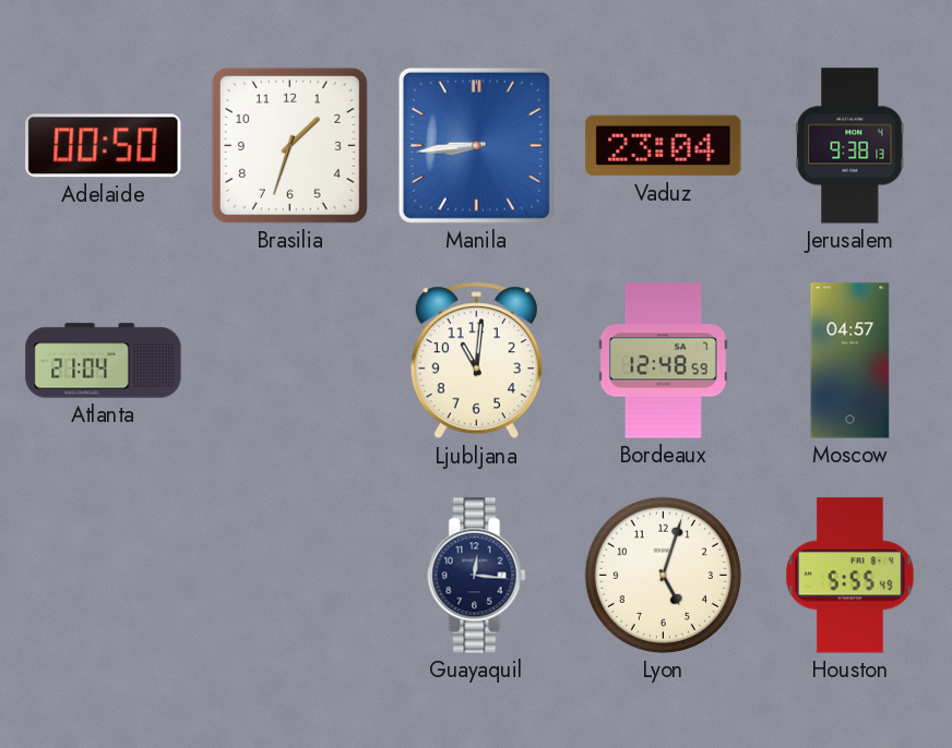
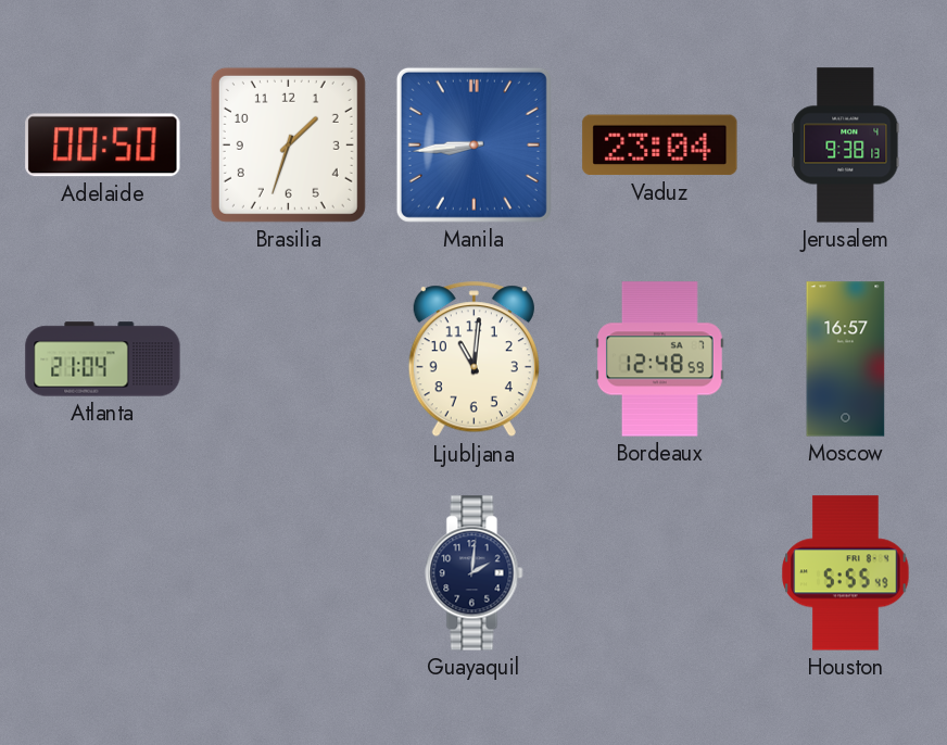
Moscow: 04:57 -> 16:57 (846, 359)
Guayaquil: 12:16 -> 2:01 (475, 573)
Lyon: 5:03 -> none (663, 575)
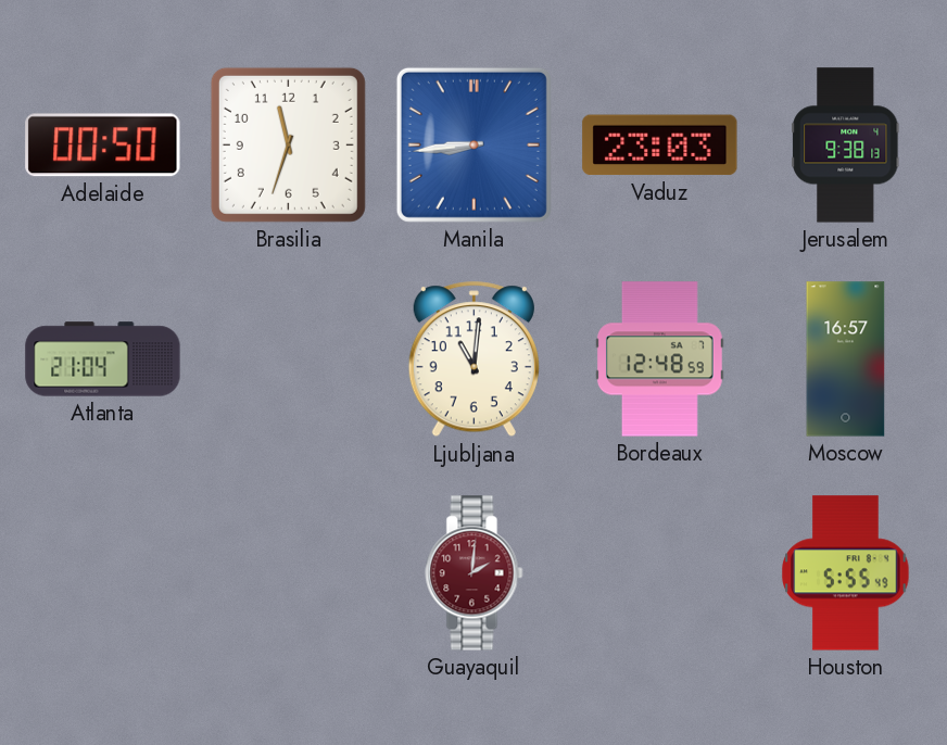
Brasilia: 1:33 -> 11:33 (288, 144)
Vaduz: 23:04 -> 23:03 (660, 146)
Guayaquil dial: navy -> burgundy (475, 573)
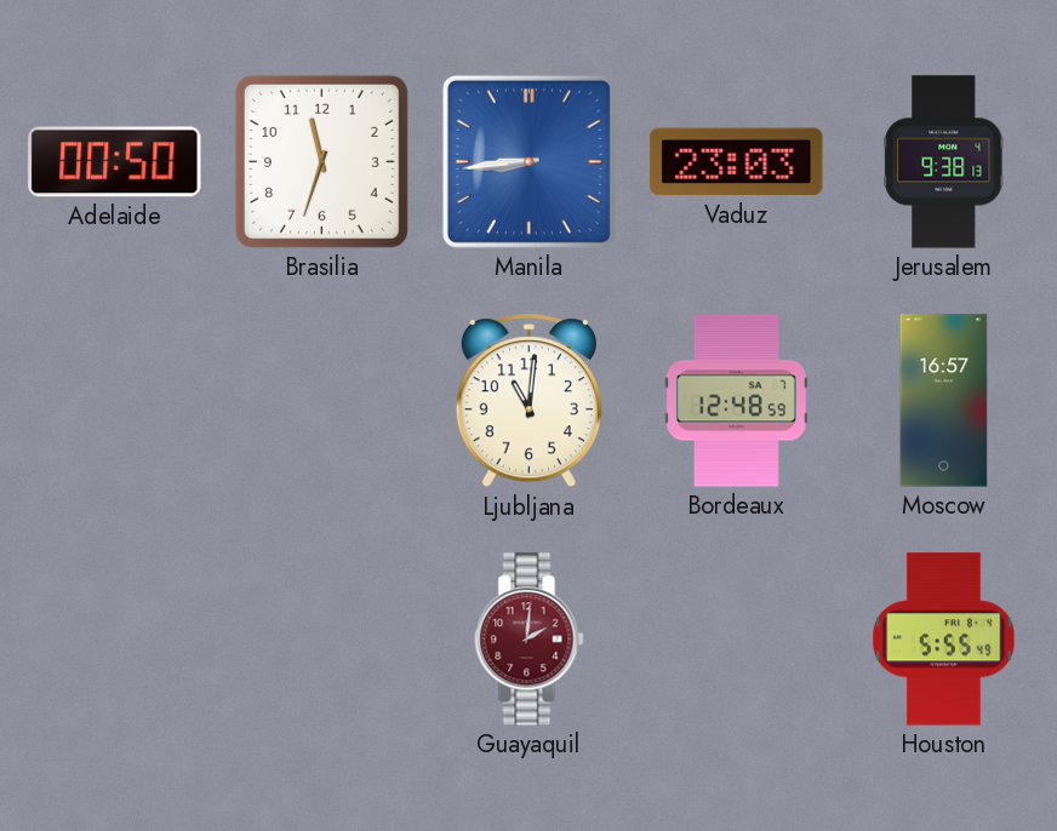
Atlanta: 21:04 -> none (103, 359)
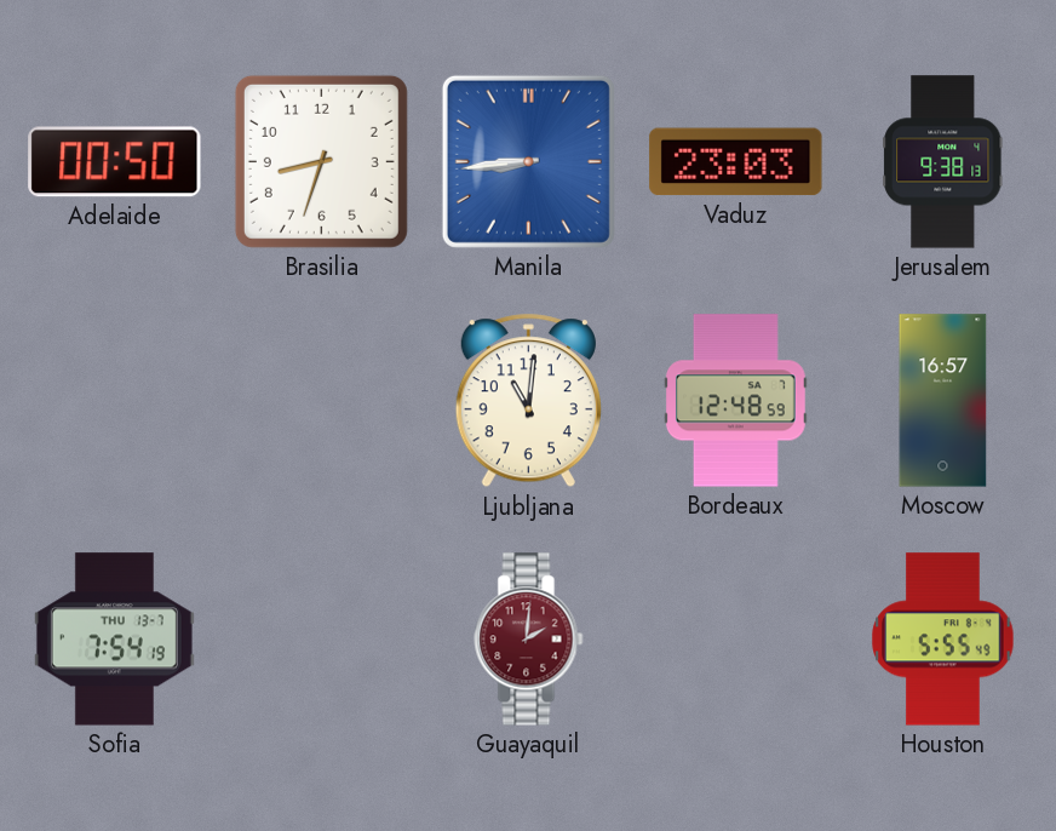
Brasilia: 11:33 -> 8:33 (321, 161)
Sofia: none -> 7:54 (114, 640)
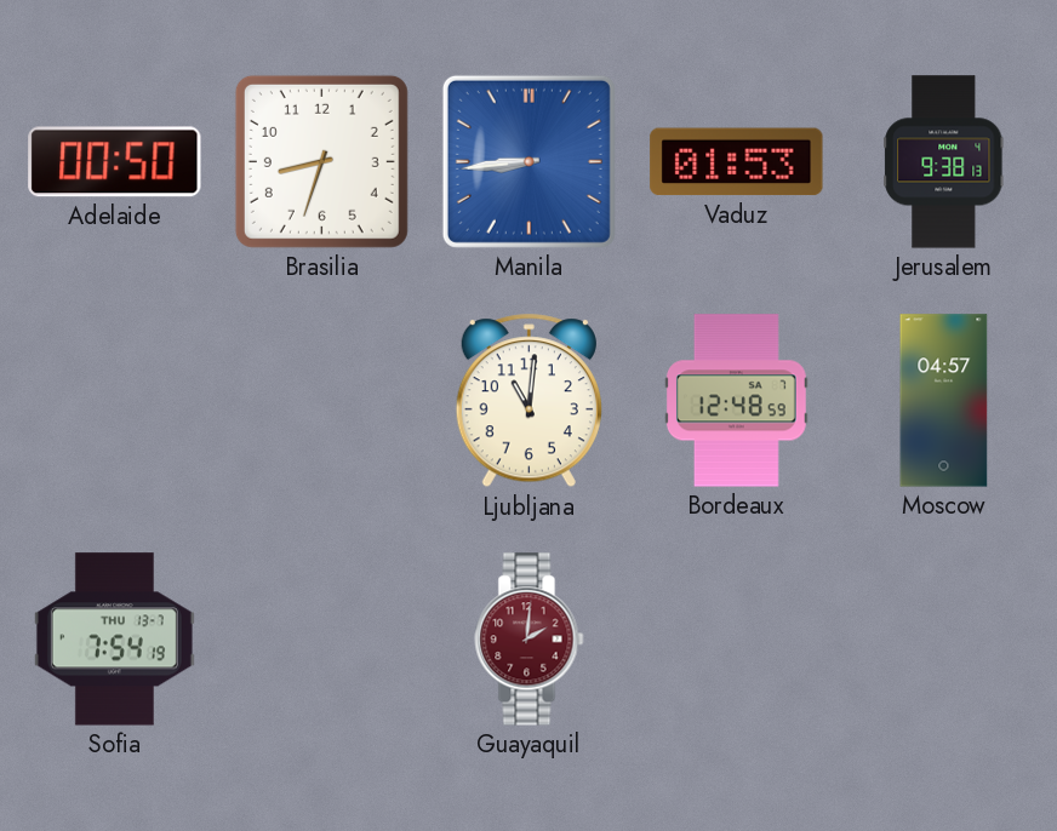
Vaduz: 23:03 -> 01:53 (737, 162)
Moscow: 16:57 -> 04:57 (944, 401)
Houston: 5:55 -> none (943, 640)
